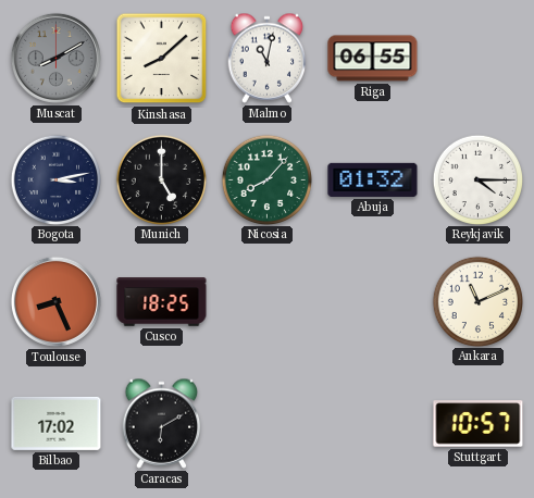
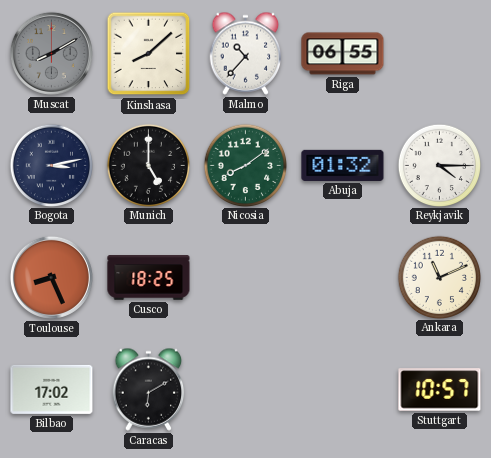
Malmo: 11:02 -> 10:37 (246, 53)
Nicosia: 8:07 -> 8:09 (245, 165)
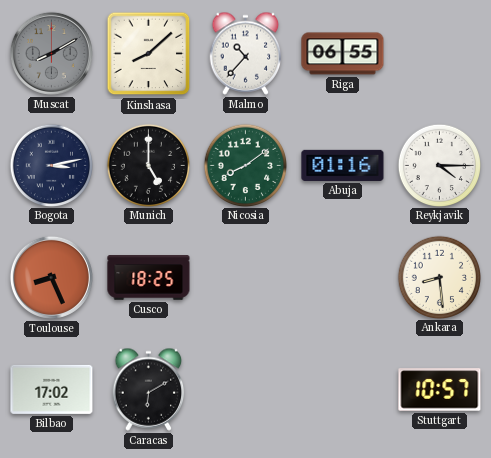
Abuja: 01:32 -> 01:16 (343, 165)
Ankara: 11:11 -> 8:29 (439, 277)
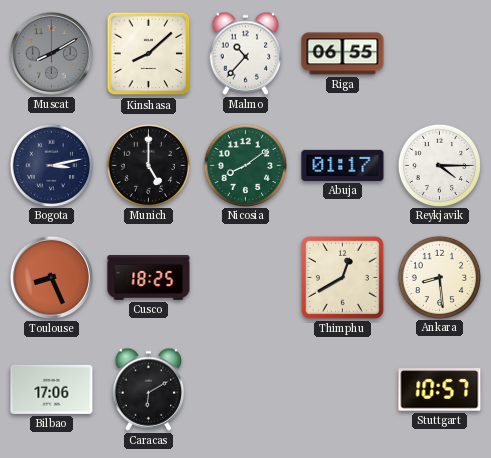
Abuja: 01:16 -> 01:17 (343, 165)
Thimphu: none -> 12:40 (342, 277)
Bilbao: 17:02 -> 17:06 (52, 389)
